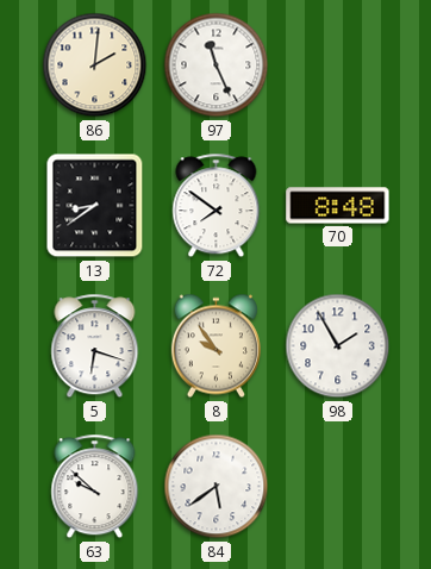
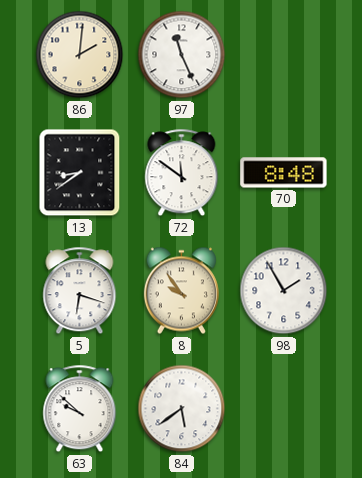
72: 7:51 -> 11:51 (182, 173)
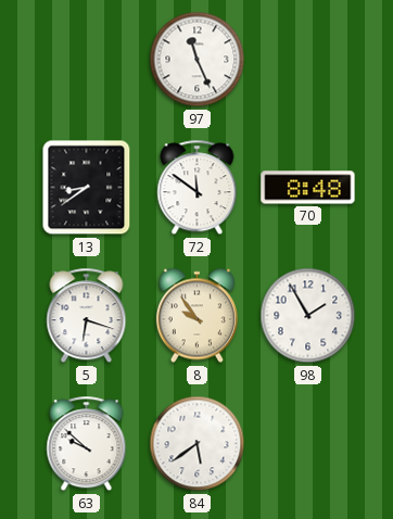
86: 2:01 -> none (80, 55)
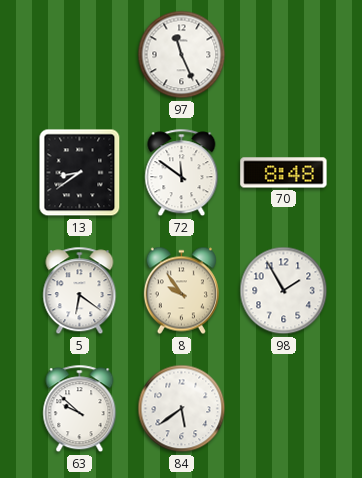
5: 6:18 -> 6:21 (80, 291)
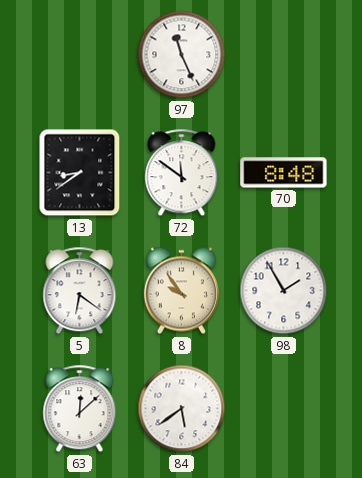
63: 9:52 -> 12:08 (80, 409)
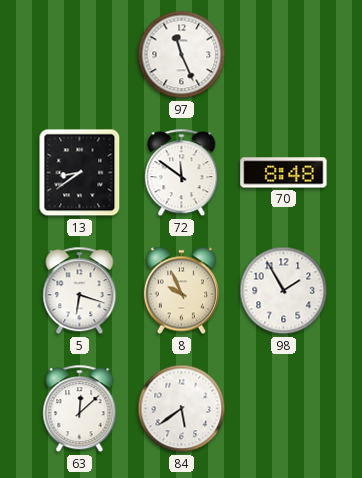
5: 6:21 -> 6:18 (80, 291)
8: 9:54 -> 9:56 (181, 291)
